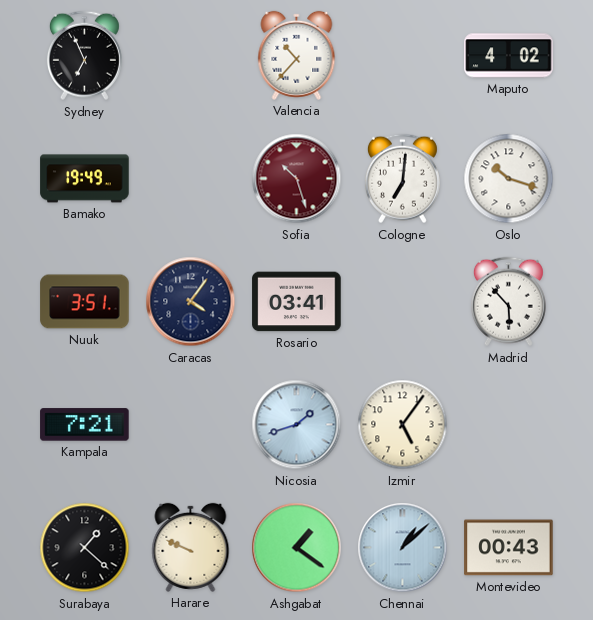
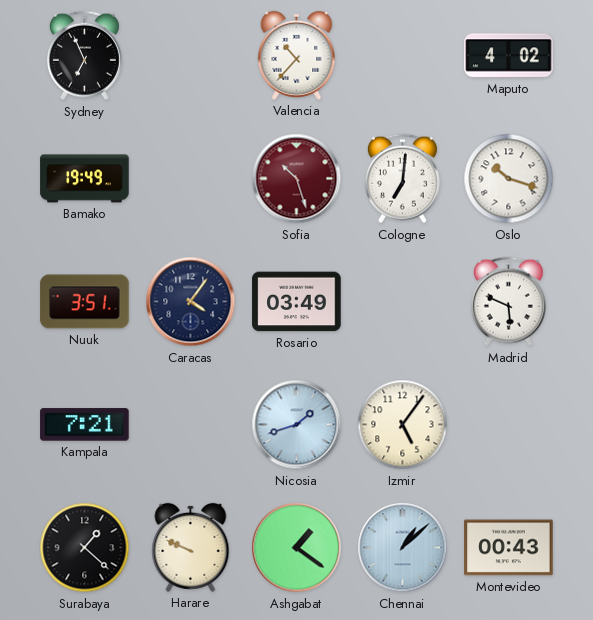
Rosario: 03:41 -> 03:49 (297, 302)
Madrid: 5:53 -> 5:49 (508, 302)
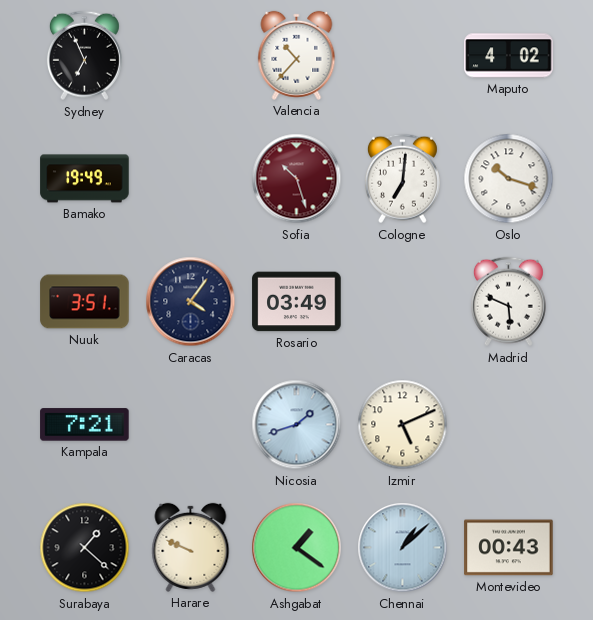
Izmir: 5:06 -> 5:11 (403, 425)
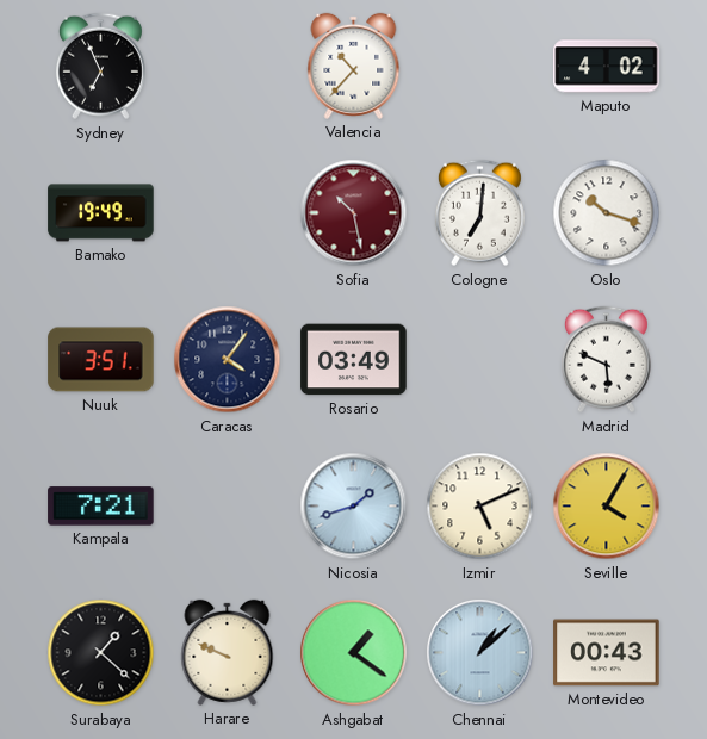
Sofia: 10:27 -> 10:28 (354, 213)
Seville: none -> 4:05 (607, 507)
